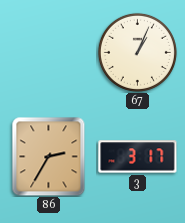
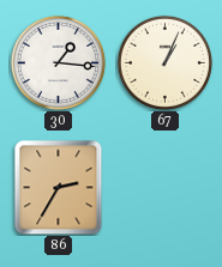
30: none -> 1:16 (58, 62)
3: 3:17 -> none (138, 157)
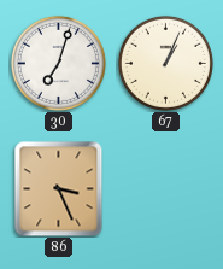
30: 1:16 -> 7:03 (58, 63)
86: 2:35 -> 3:26 (59, 188)
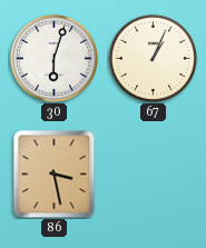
30: 7:03 -> 6:03 (53, 58)
86: 3:26 -> 3:28 (55, 173)
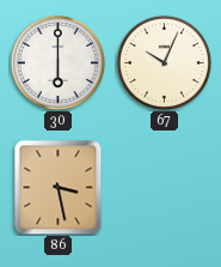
30: 6:03 -> 6:00 (57, 62)
67: 1:04 -> 10:04 (164, 62)
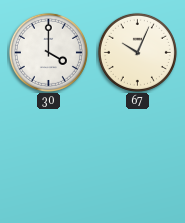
30: 6:00 -> 4:00 (48, 52)
86: 3:28 -> none (59, 187)
